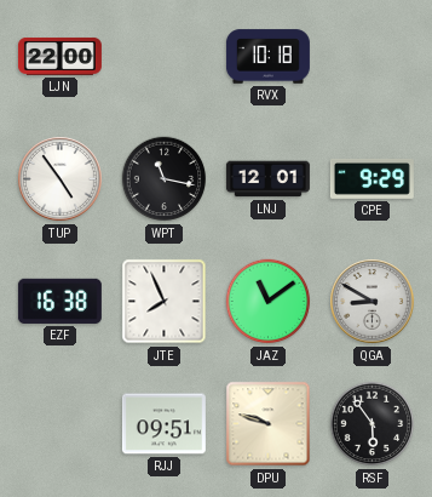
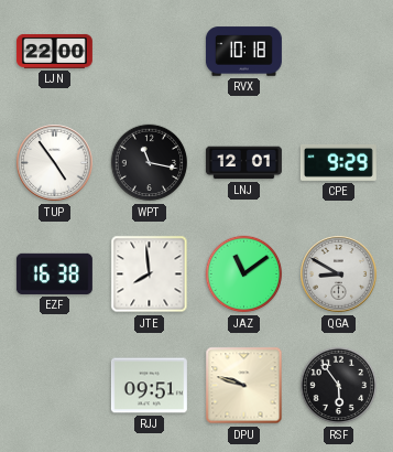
JTE: 7:56 -> 7:59 (150, 275)
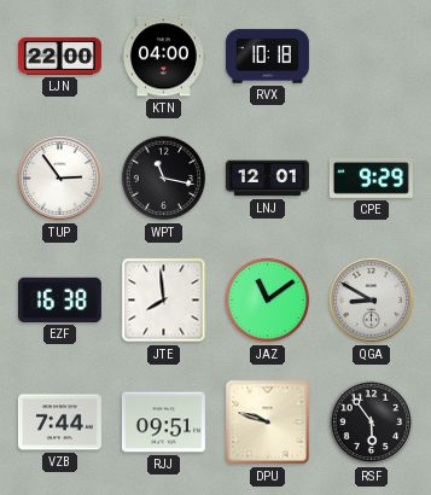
KTN: none -> 04:00 (163, 57)
TUP: 4:54 -> 2:54 (60, 179)
VZB: none -> 7:44 (59, 423)
